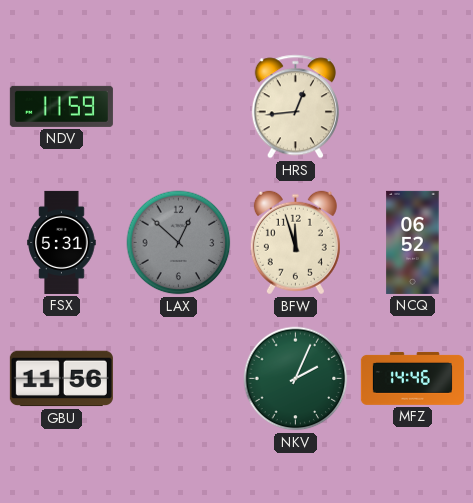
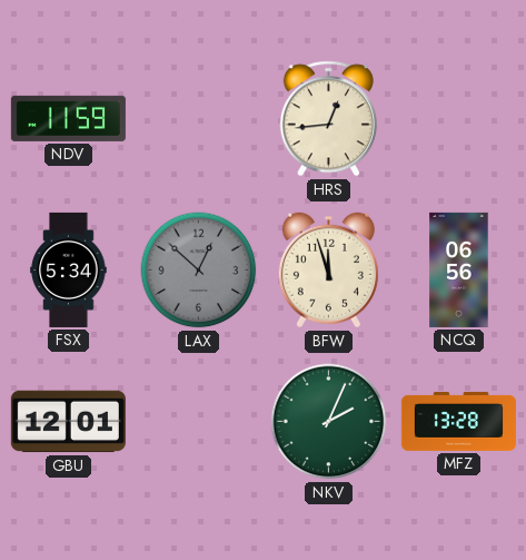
FSX: 5:31 -> 5:34 (69, 269)
NCQ: 06:52 -> 06:56 (459, 269)
GBU: 11:56 -> 12:01 (68, 422)
MFZ: 14:46 -> 13:28 (458, 421)
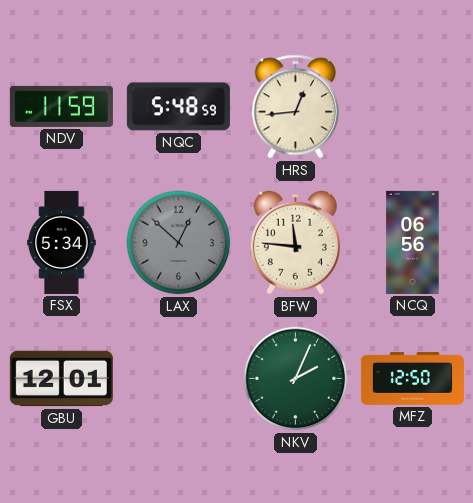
NQC: none -> 5:48 (178, 107)
BFW: 11:57 -> 11:46 (295, 243)
MFZ: 13:28 -> 12:50 (412, 378)
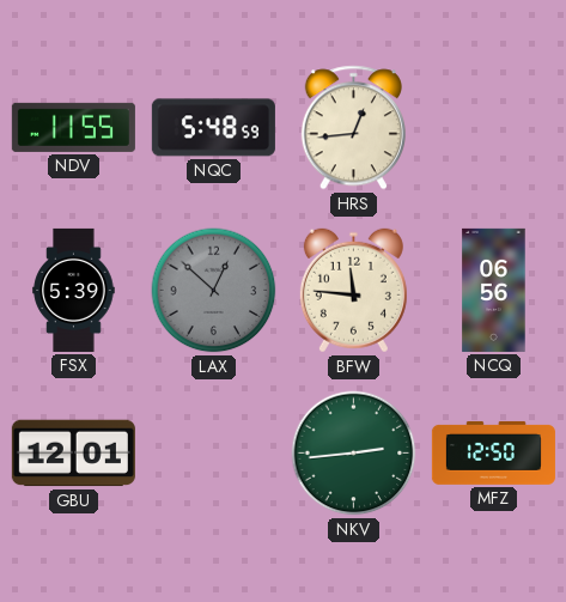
NDV: 11:59 -> 11:55 (73, 127)
FSX: 5:34 -> 5:39 (74, 290)
NKV: 2:04 -> 2:44 (354, 454)
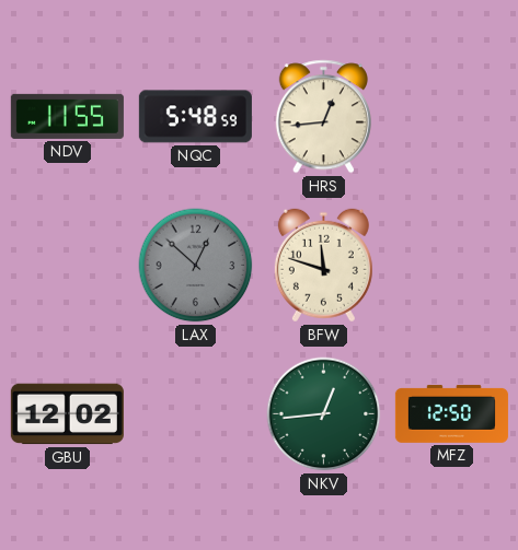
FSX: 5:39 -> none (74, 290)
BFW: 11:46 -> 11:48 (323, 266)
NCQ: 06:56 -> none (494, 290)
GBU: 12:01 -> 12:02 (67, 414)
NKV: 2:44 -> 12:44 (324, 414)
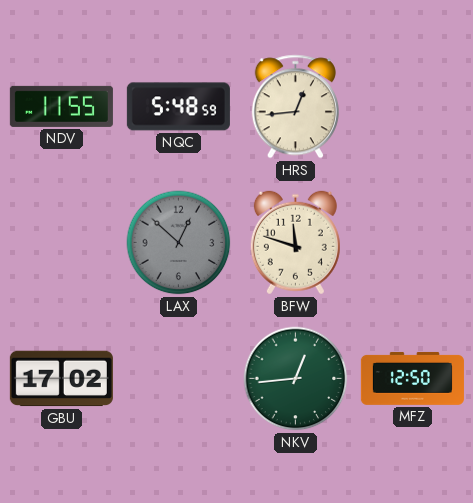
GBU: 12:02 -> 17:02 (61, 379)
